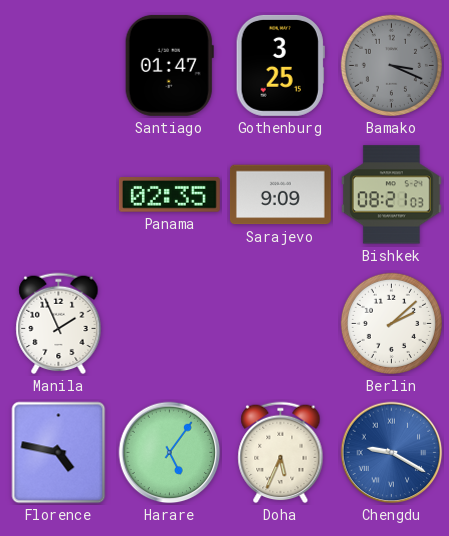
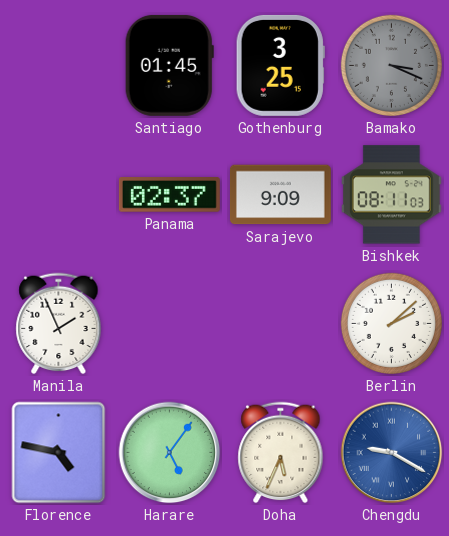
Santiago: 01:47 -> 01:45 (169, 65)
Panama: 02:35 -> 02:37 (169, 195)
Bishkek: 08:21 -> 08:11 (391, 195)
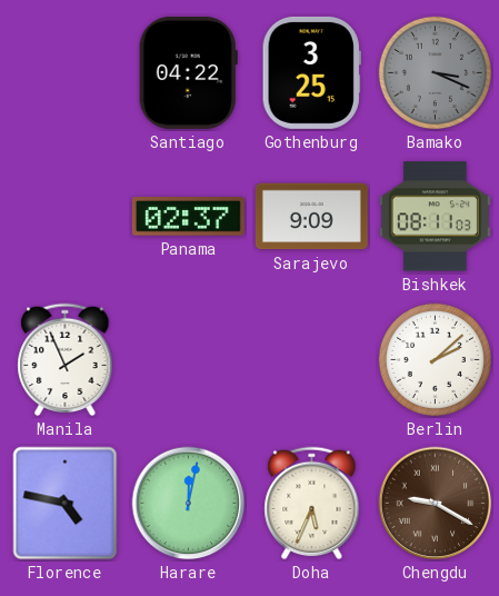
Santiago: 01:45 -> 04:22 (188, 72)
Harare: 5:06 -> 12:02 (189, 504)
Chengdu dial: blue -> brown (436, 504)
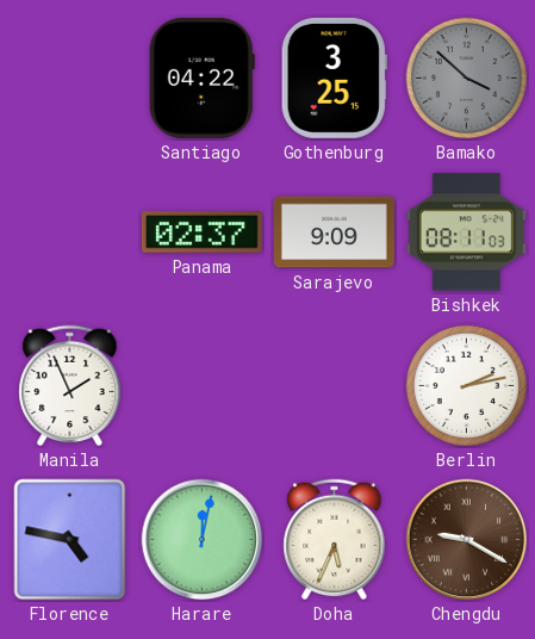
Bamako: 3:19 -> 3:52 (466, 77)
Berlin: 2:08 -> 2:13 (466, 385)
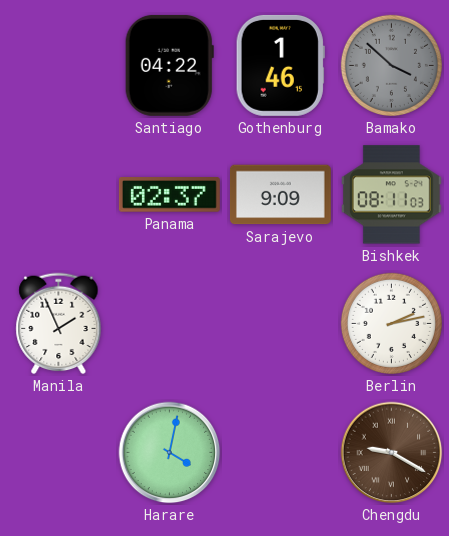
Gothenburg: 3:25 -> 1:46 (280, 65)
Florence: 4:47 -> none (70, 540)
Harare: 12:02 -> 4:02 (170, 453)
Doha: 5:34 -> none (335, 540)
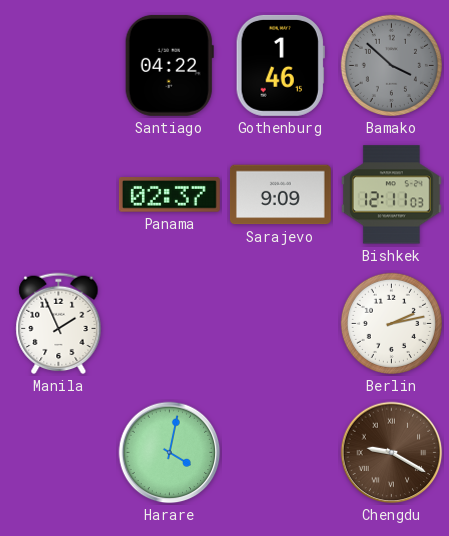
Bishkek: 08:11 -> 12:11 (391, 195)
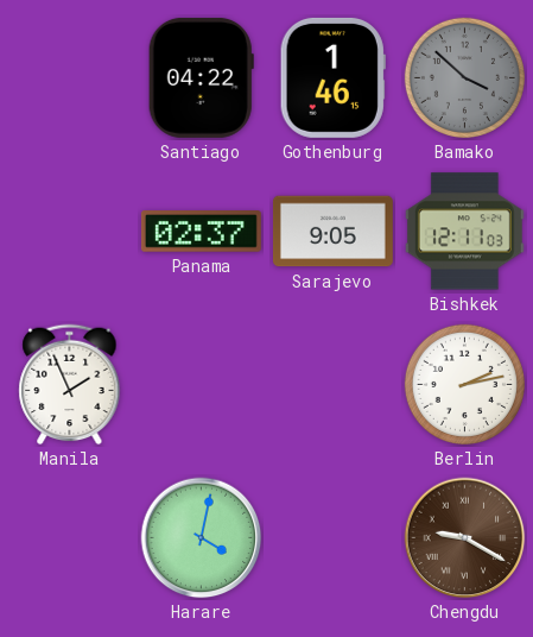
Sarajevo: 9:09 -> 9:05 (332, 232)
